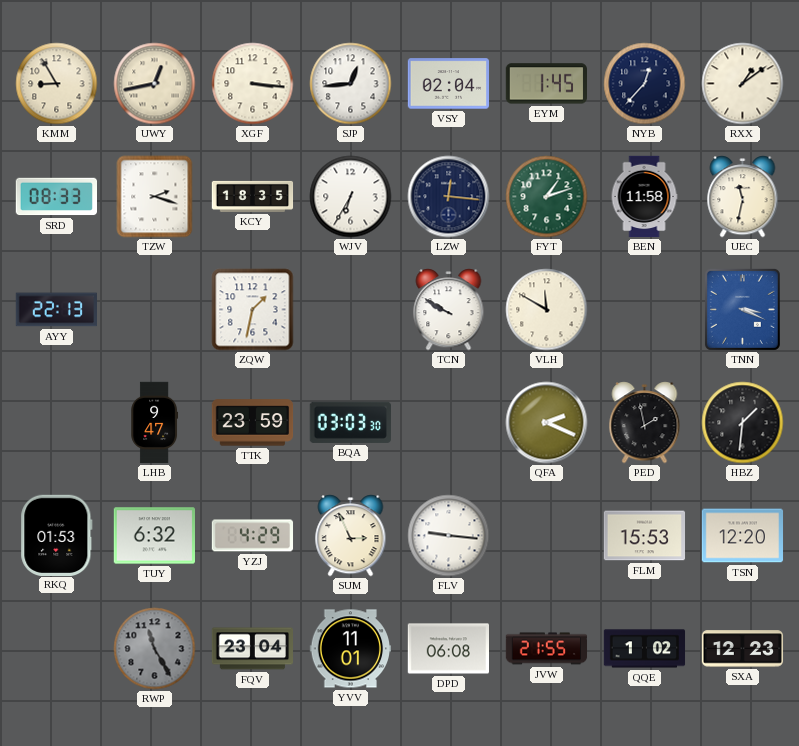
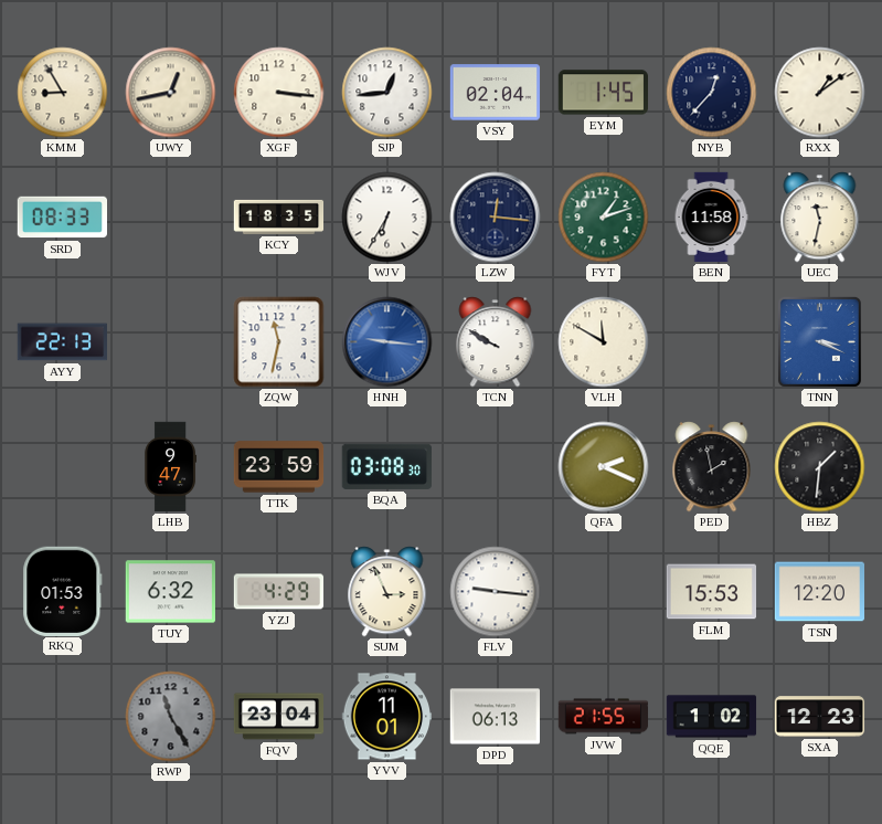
TZW: 2:18 -> none (155, 197)
ZQW: 1:32 -> 11:32 (279, 342)
HNH: none -> 9:16 (387, 342)
BQA: 03:03 -> 03:08 (386, 466)
DPD: 06:08 -> 06:13 (495, 717)
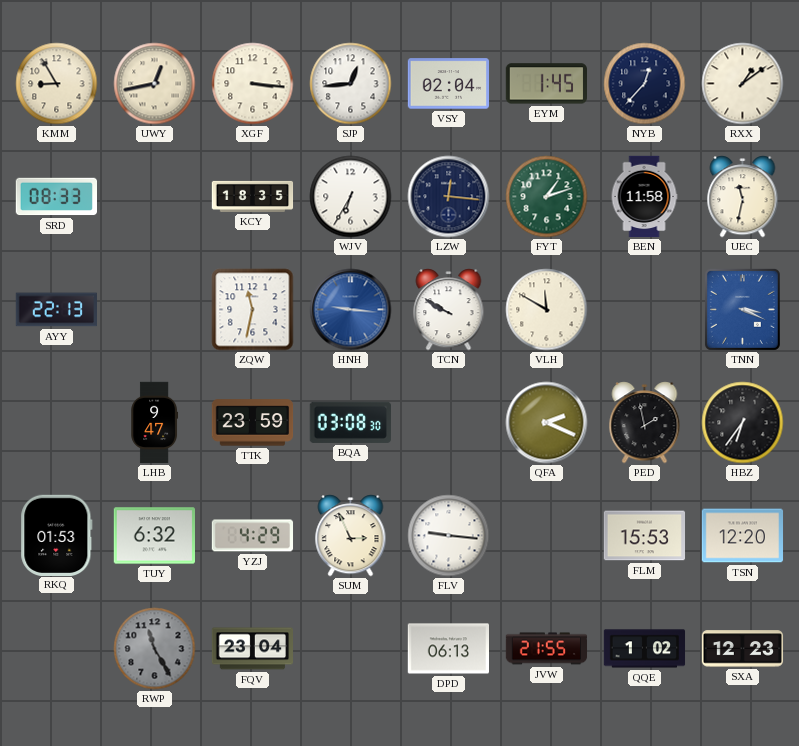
HBZ: 1:31 -> 6:36 (743, 423)
YVV: 11:01 -> none (387, 717)
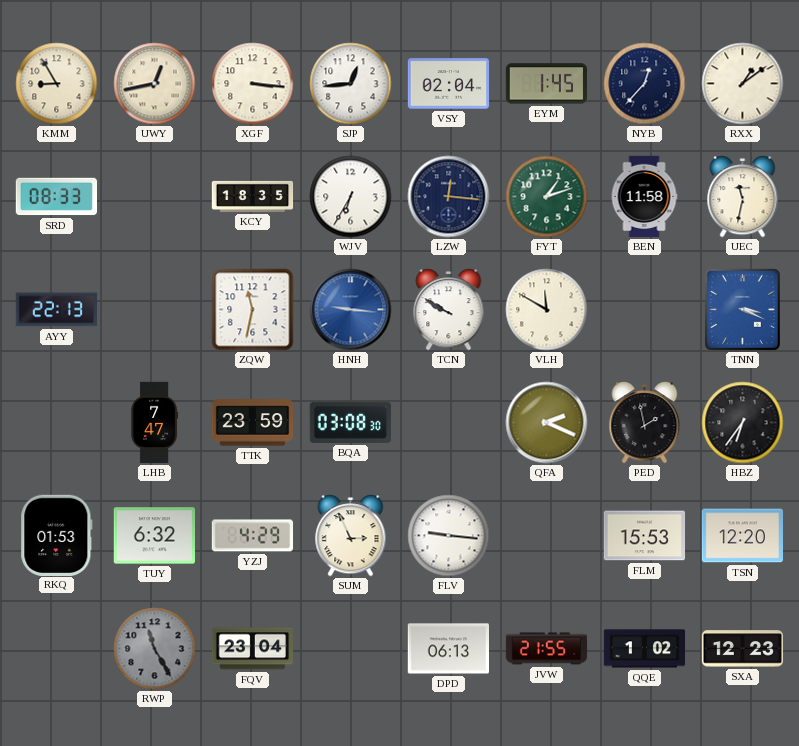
LHB: 9:47 -> 7:47 (155, 423)
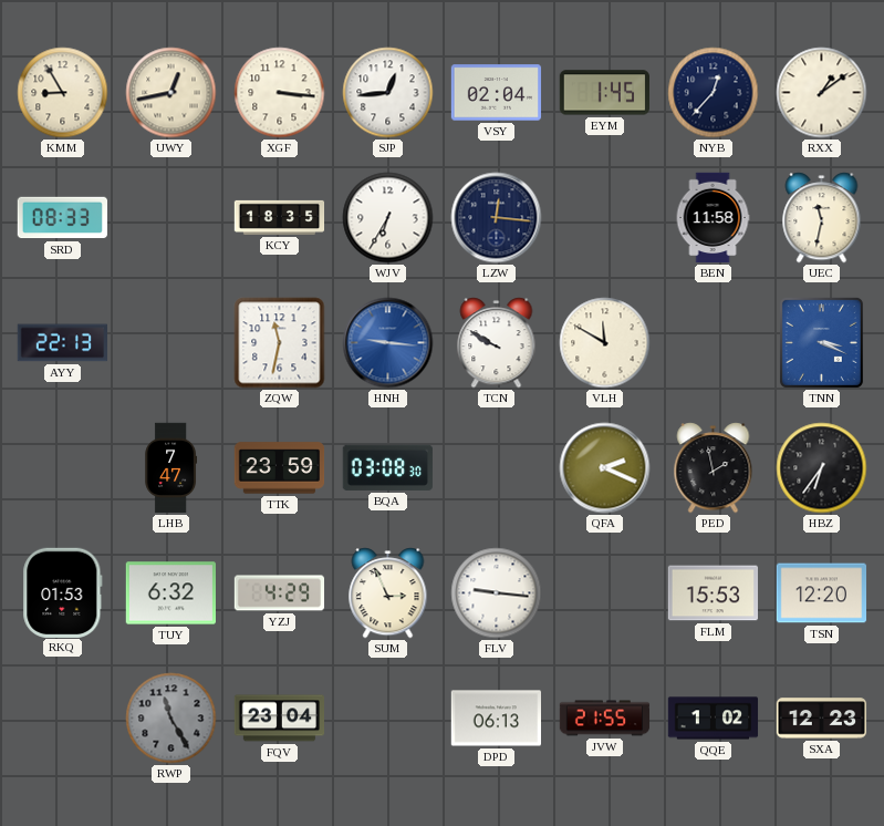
FYT: 1:12 -> none (547, 197)
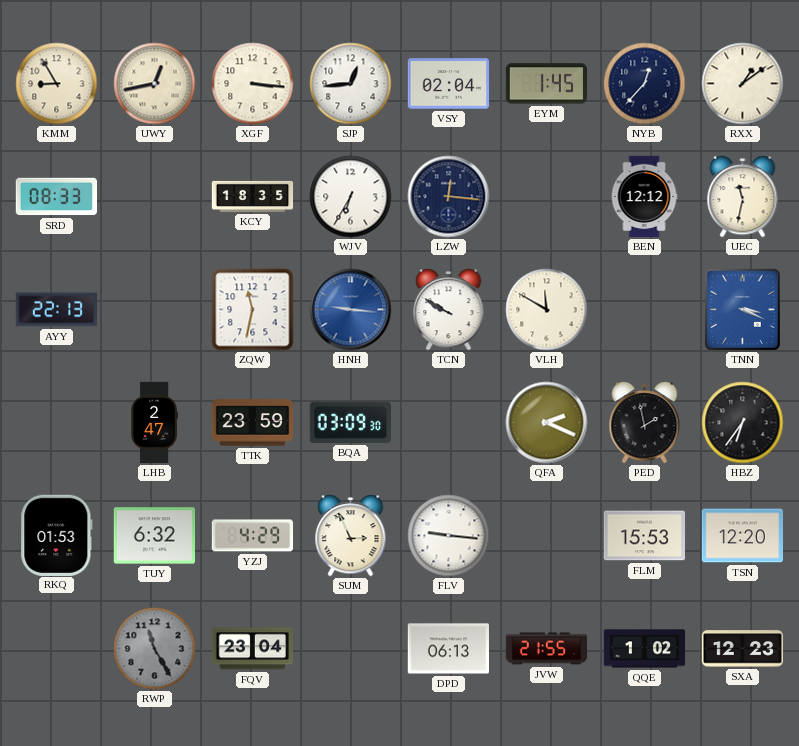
BEN: 11:58 -> 12:12 (644, 197)
LHB: 7:47 -> 2:47 (155, 423)
BQA: 03:08 -> 03:09 (350, 422)
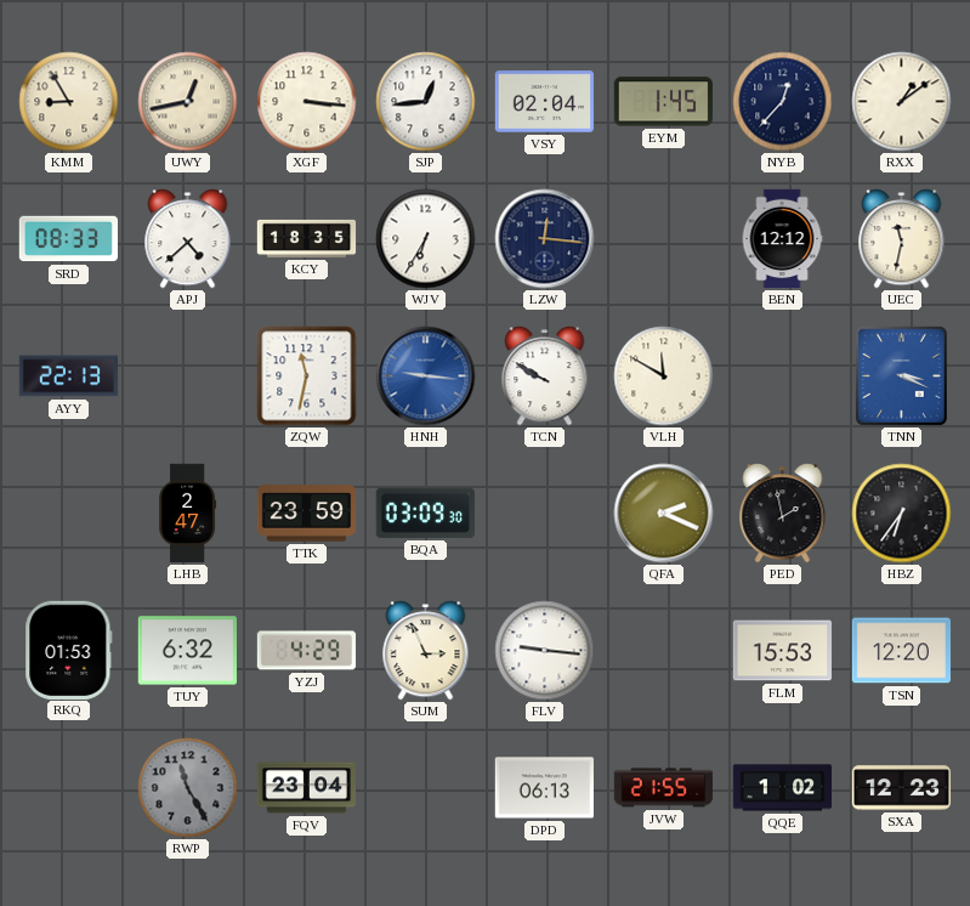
APJ: none -> 4:38 (188, 239)
